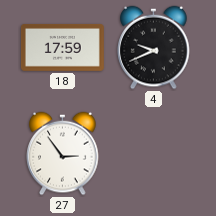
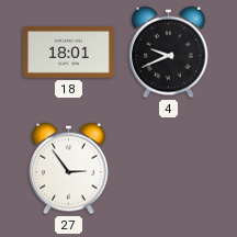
18: 17:59 -> 18:01 (68, 52)
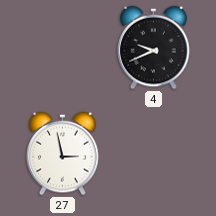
18: 18:01 -> none (68, 52)
27: 2:54 -> 2:58 (63, 154)
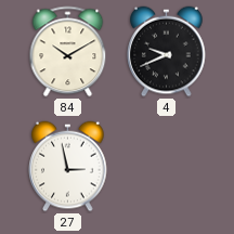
84: none -> 10:10 (68, 52)
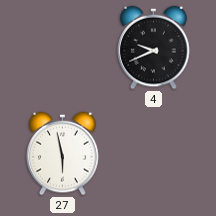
84: 10:10 -> none (68, 52)
27: 2:58 -> 5:58 (63, 154)
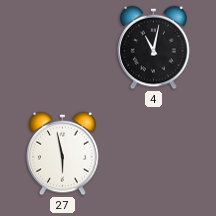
4: 9:41 -> 11:02 (154, 48)
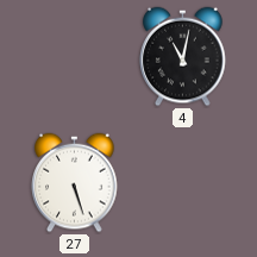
27: 5:58 -> 5:27 (75, 183)
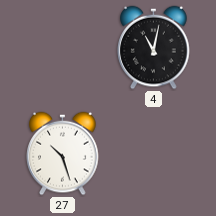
27: 5:27 -> 10:27 (63, 154)
